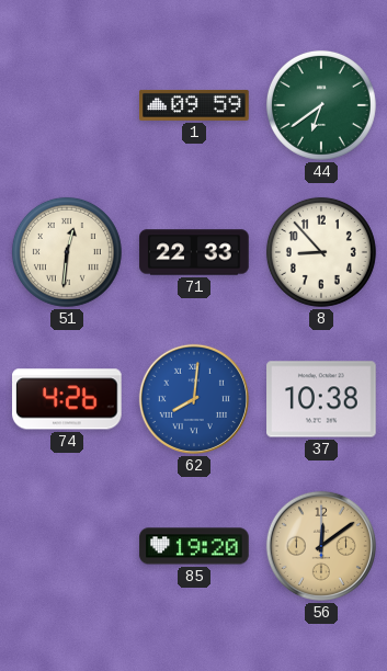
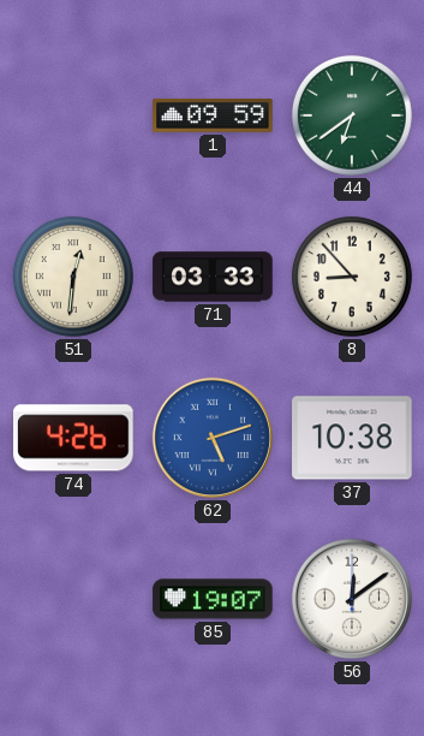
71: 22:33 -> 03:33 (213, 277)
62: 8:01 -> 5:12 (213, 438)
85: 19:20 -> 19:07 (213, 599)
56 dial: champagne -> white (352, 599)
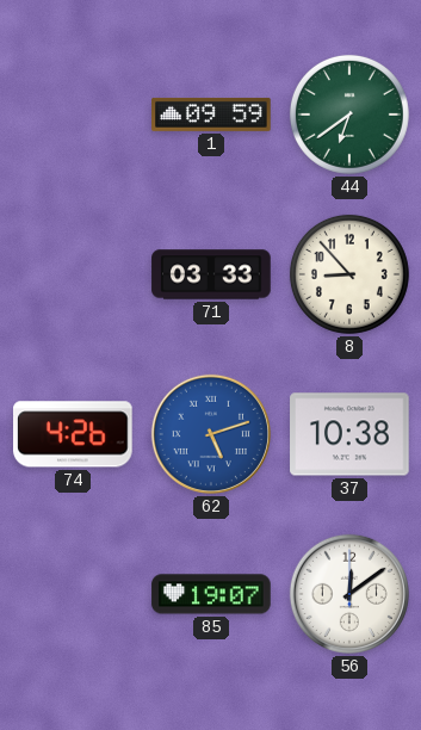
51: 12:31 -> none (73, 277)
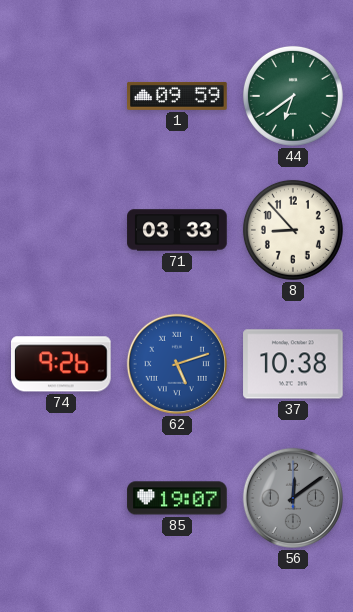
74: 4:26 -> 9:26 (62, 364)
56 dial: white -> grey (293, 498)
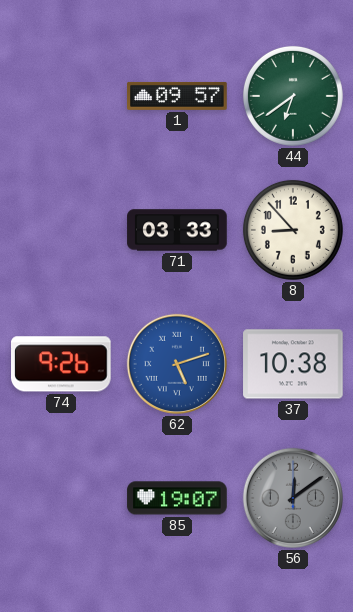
1: 09:59 -> 09:57 (177, 96)
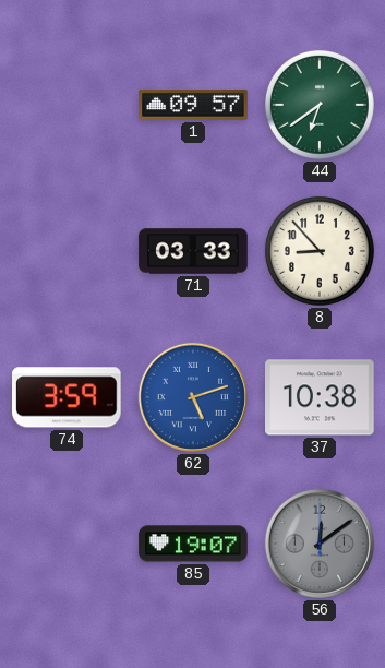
74: 9:26 -> 3:59 (68, 397)
